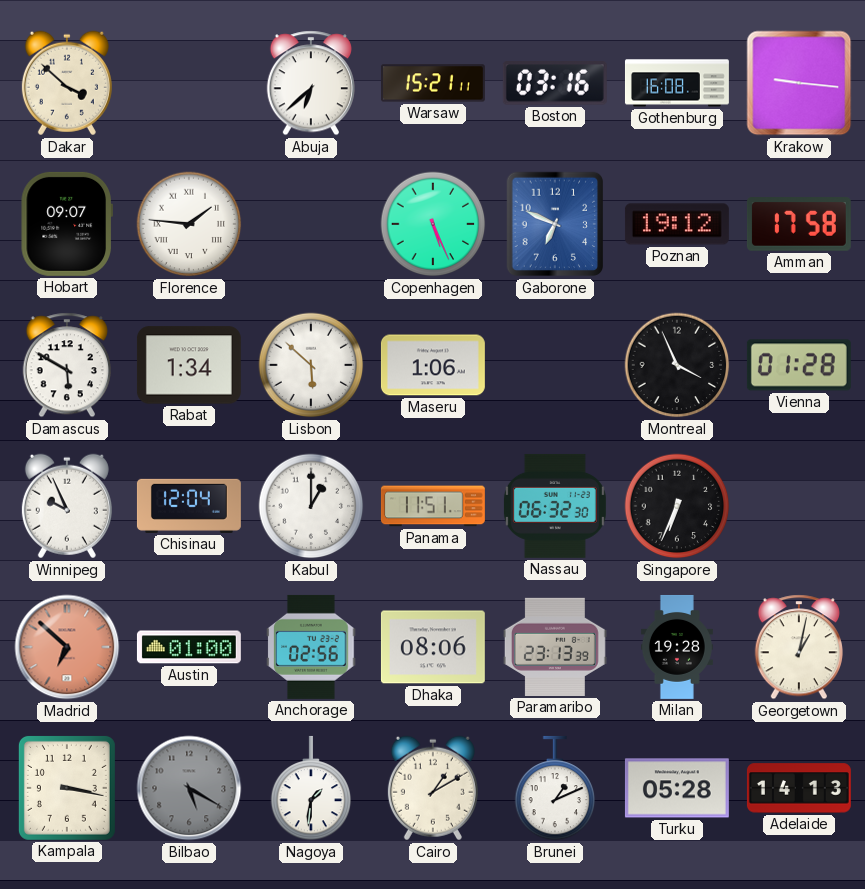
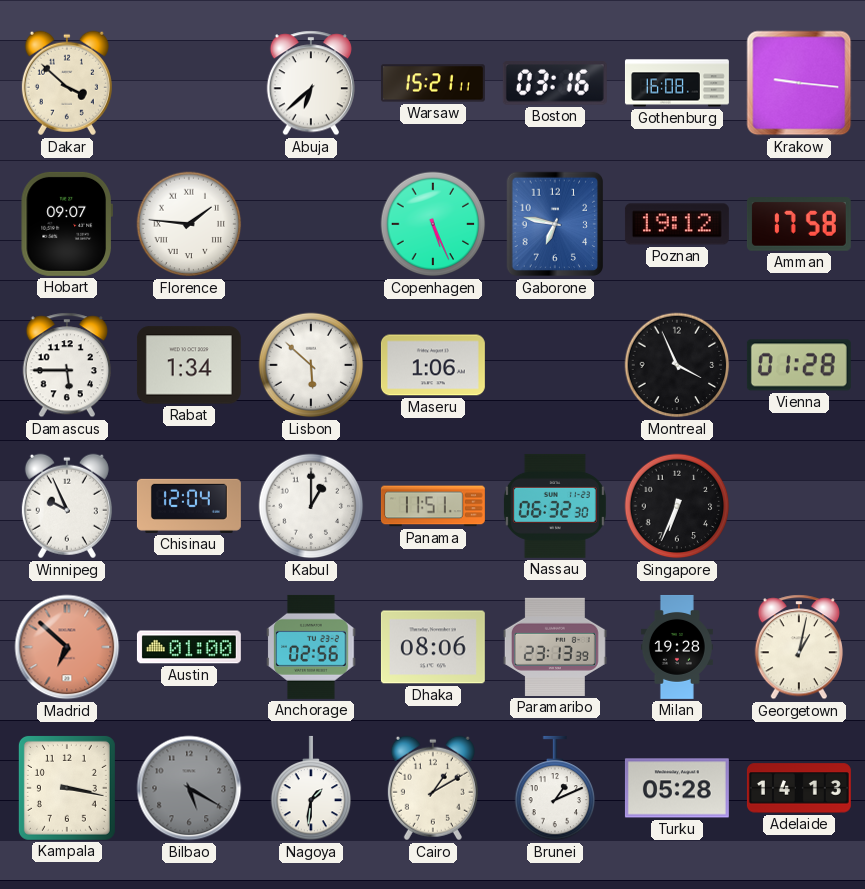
Gaborone: 6:49 -> 6:47 (555, 224)
Damascus: 5:50 -> 5:45 (67, 365)
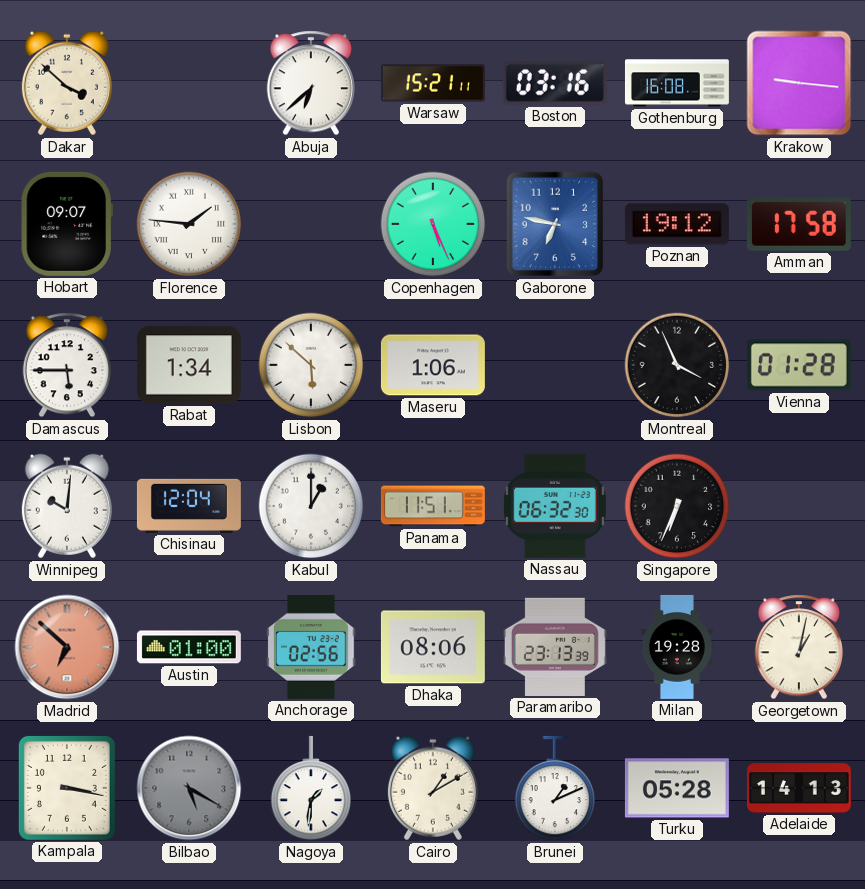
Winnipeg: 9:56 -> 10:01 (67, 506)
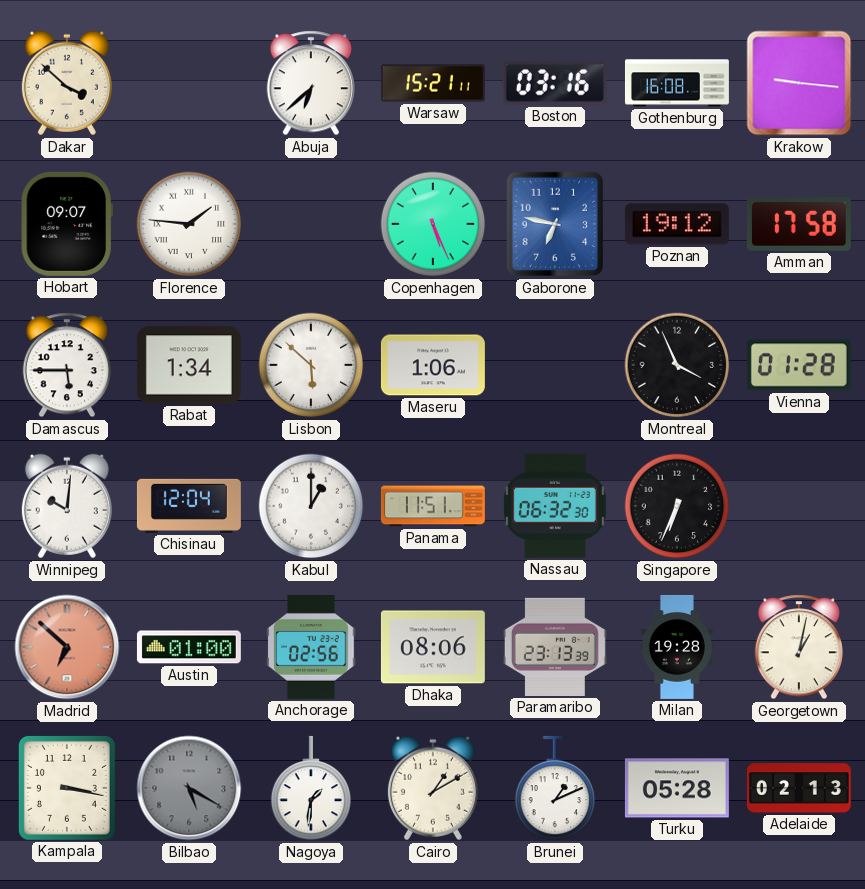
Adelaide: 14:13 -> 02:13 (799, 788)
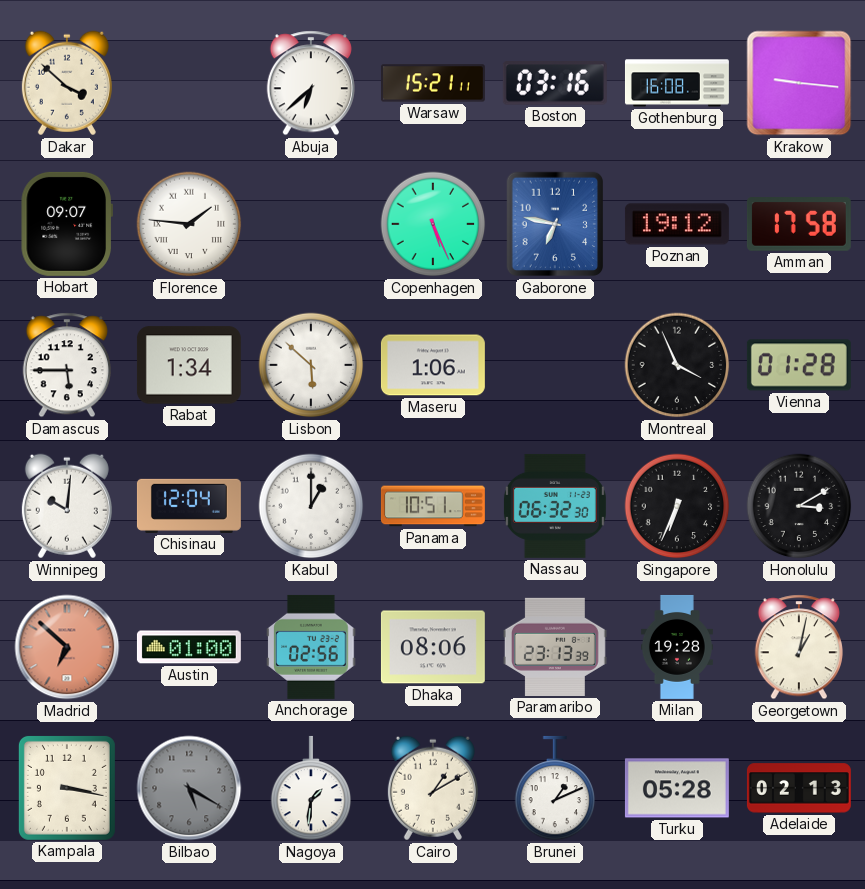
Panama: 11:51 -> 10:51 (433, 506)
Honolulu: none -> 3:10 (799, 506)
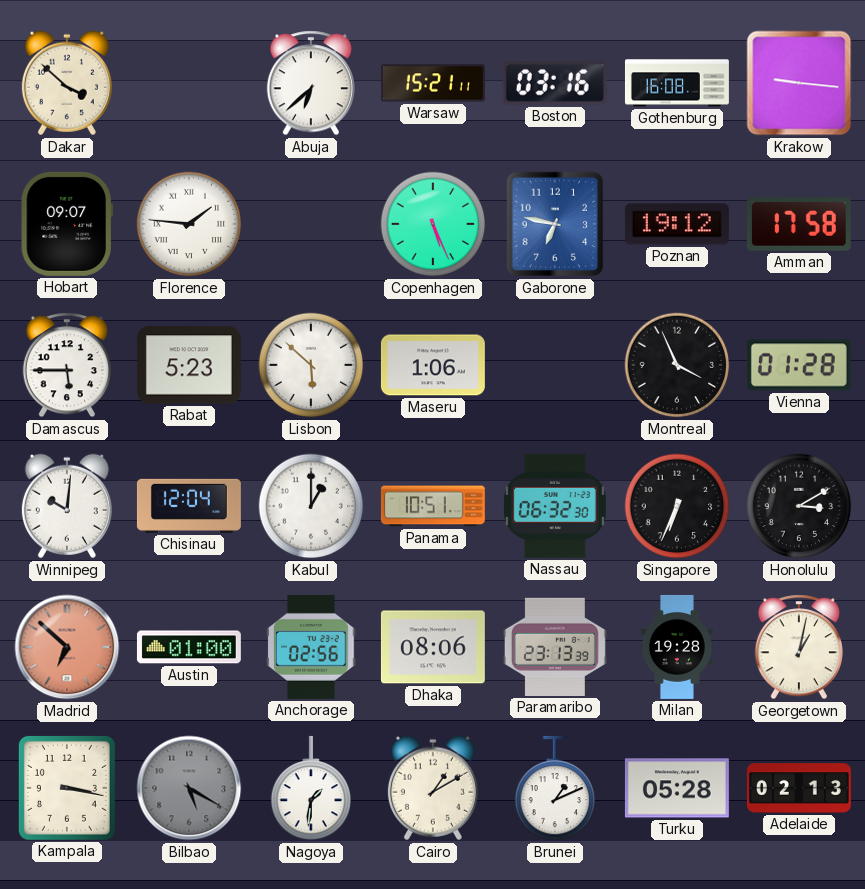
Rabat: 1:34 -> 5:23 (189, 365)
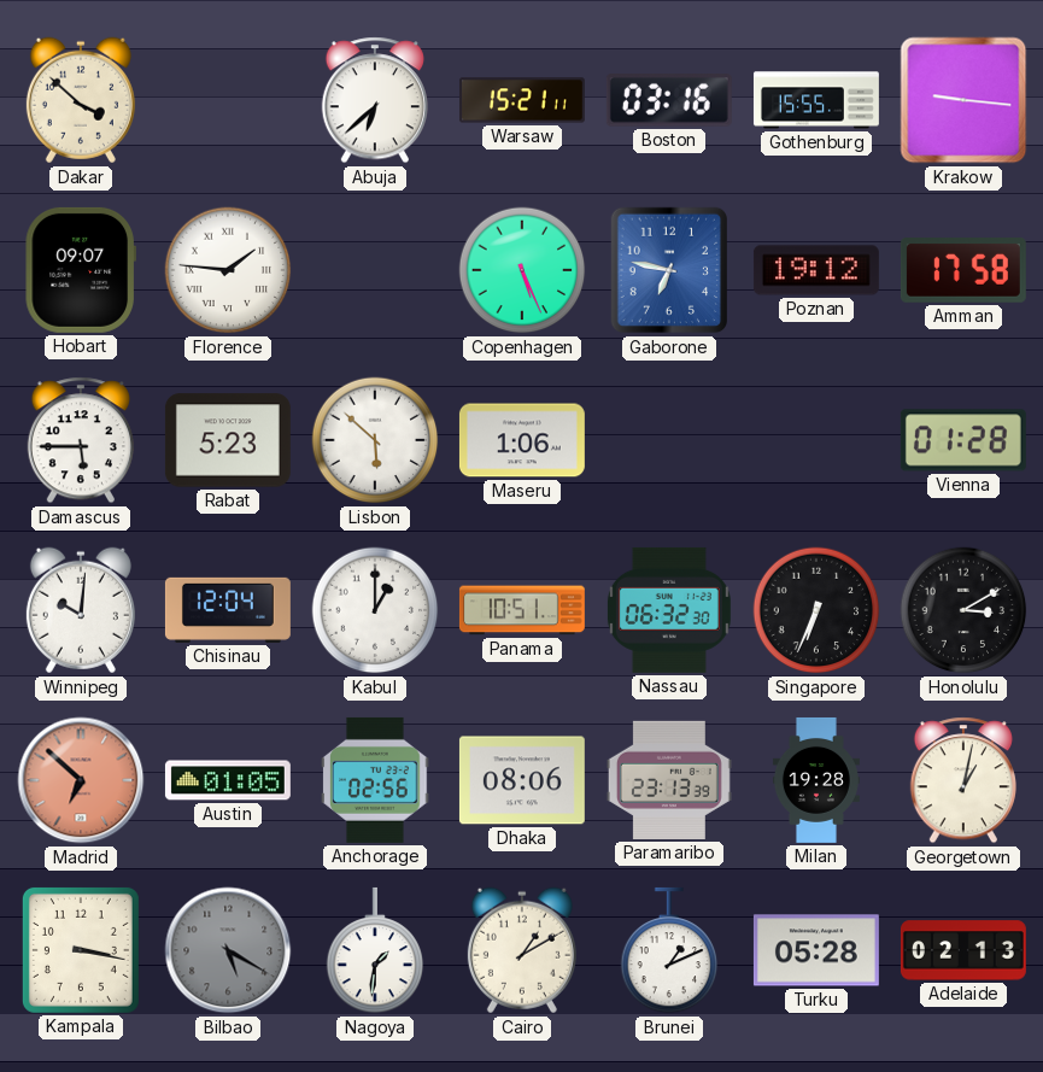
Gothenburg: 16:08 -> 15:55 (816, 100)
Montreal: 3:56 -> none (677, 365)
Austin: 01:00 -> 01:05 (228, 780)
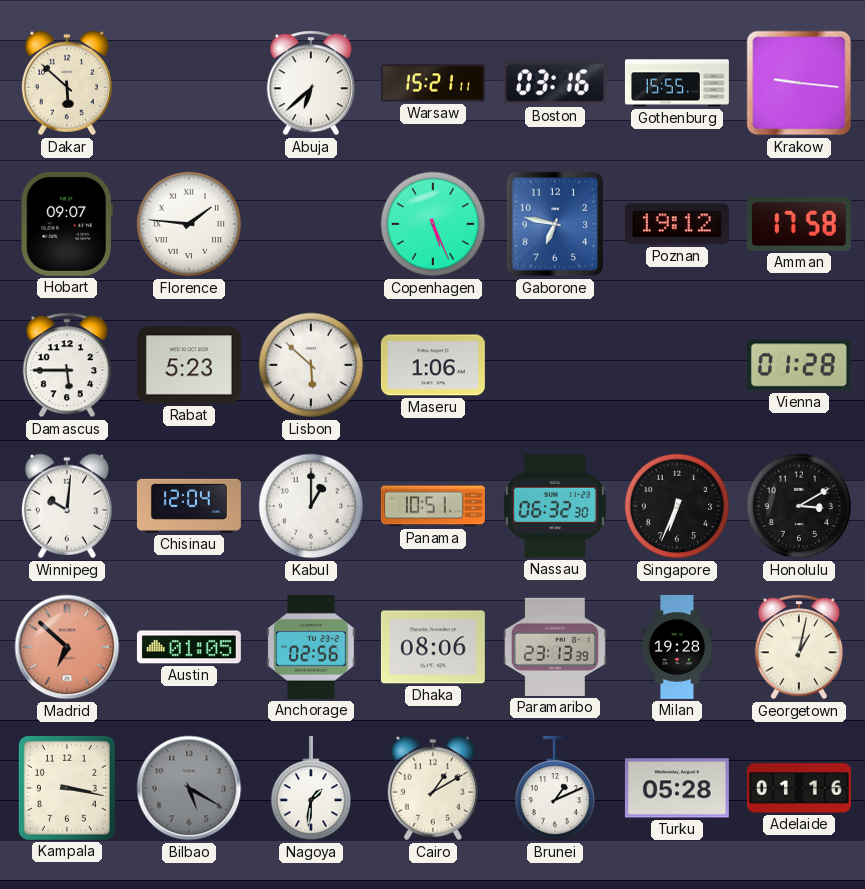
Dakar: 3:52 -> 5:52 (67, 83)
Adelaide: 02:13 -> 01:16 (799, 788)
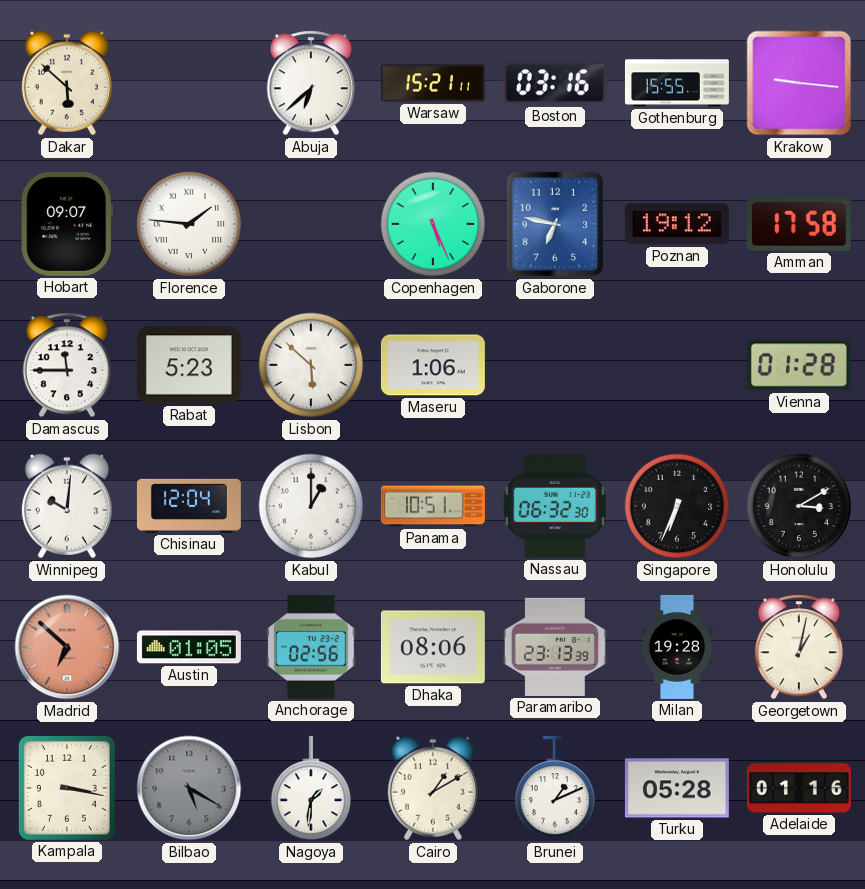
Damascus: 5:45 -> 11:45 (67, 365)
